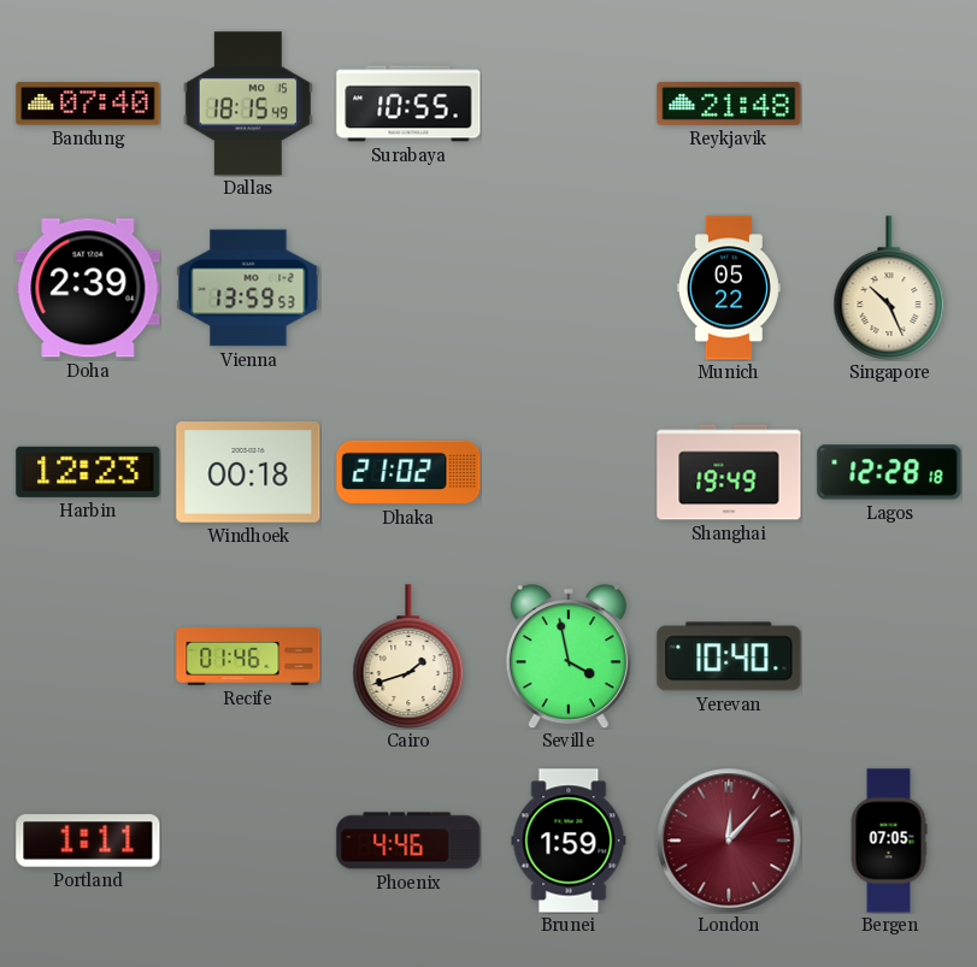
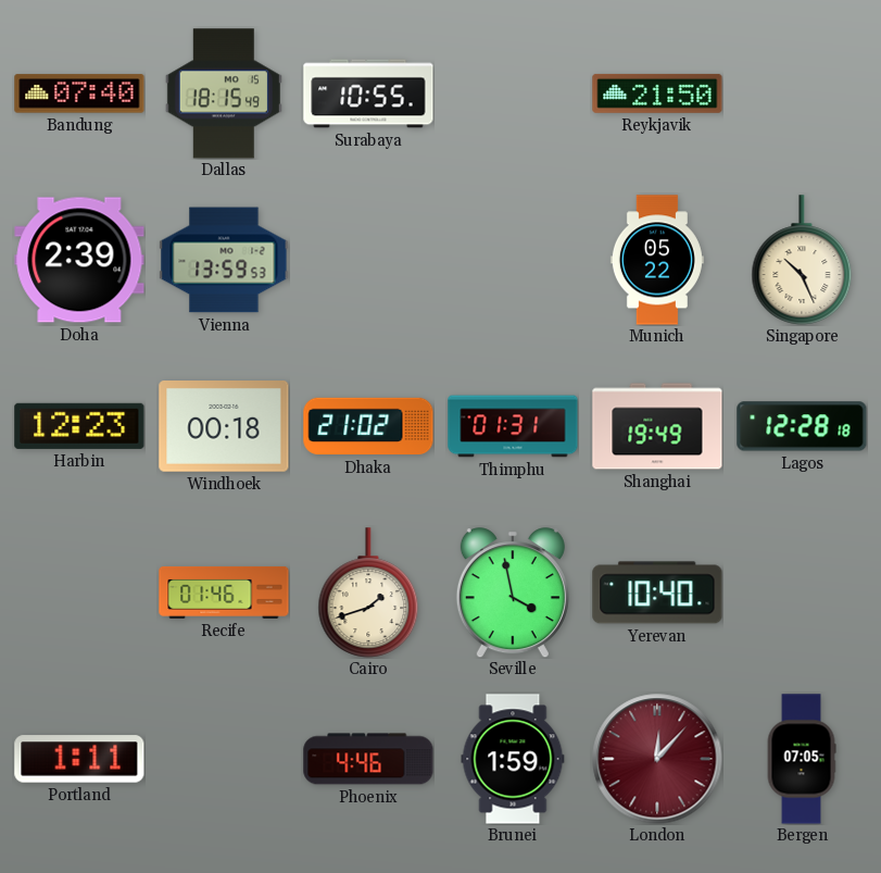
Reykjavik: 21:48 -> 21:50 (657, 93)
Thimphu: none -> 01:31 (513, 426)
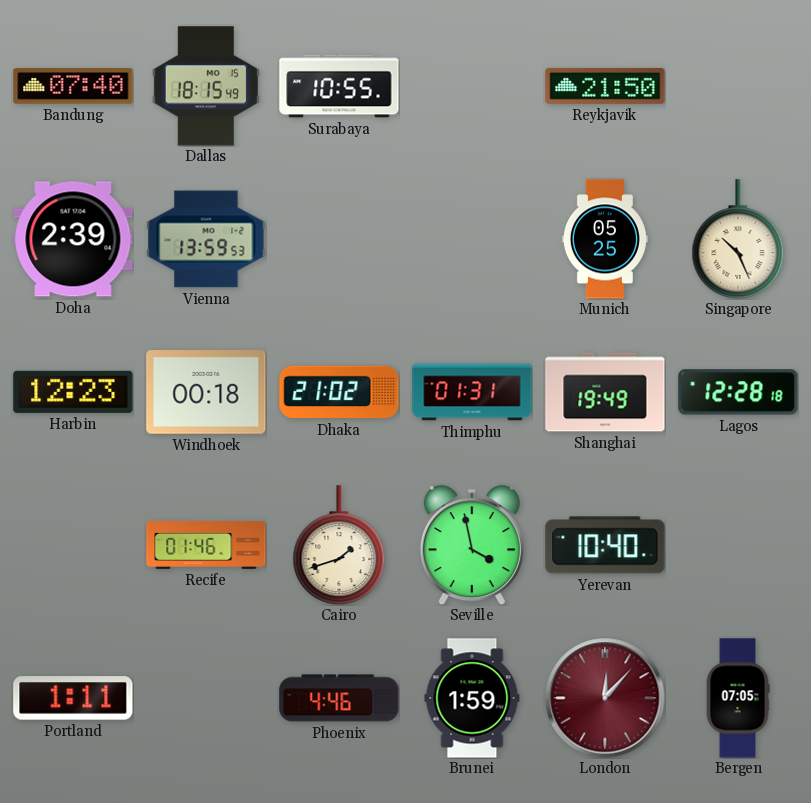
Munich: 05:22 -> 05:25 (605, 239)
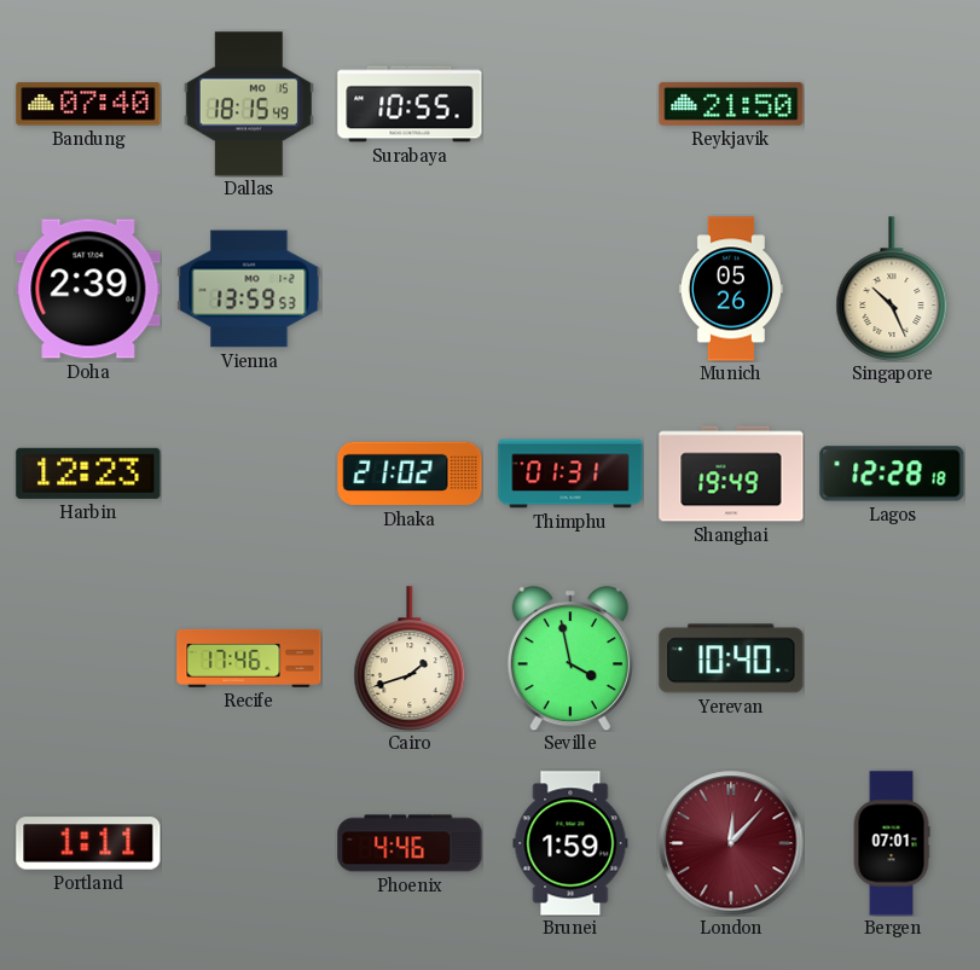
Munich: 05:25 -> 05:26 (731, 289)
Windhoek: 00:18 -> none (206, 393)
Recife: 01:46 -> 17:46 (249, 658)
Bergen: 07:05 -> 07:01 (892, 843)
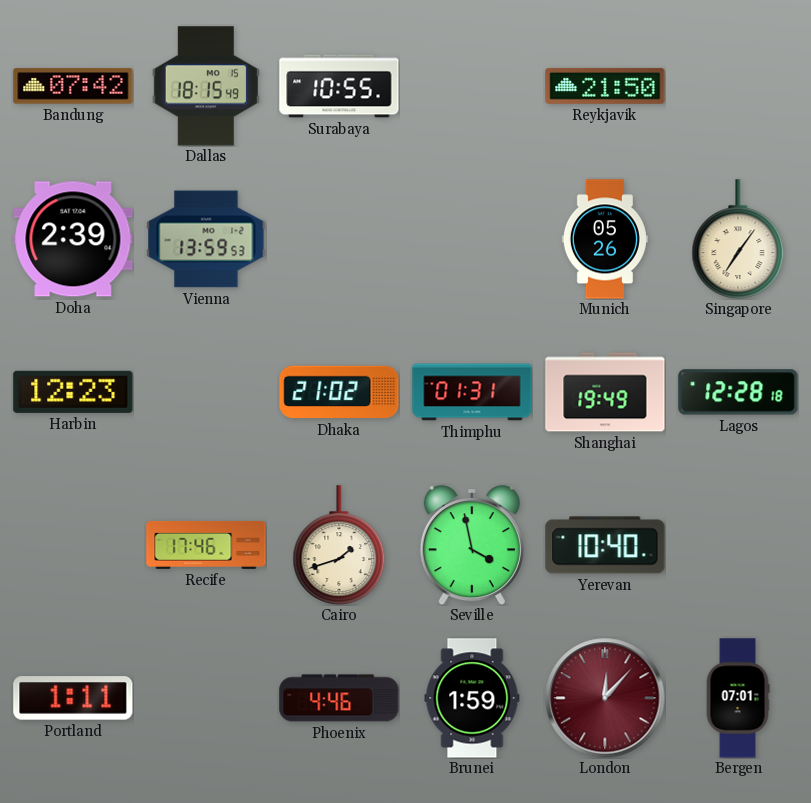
Bandung: 07:40 -> 07:42 (73, 86)
Singapore: 10:26 -> 7:06 (738, 239)
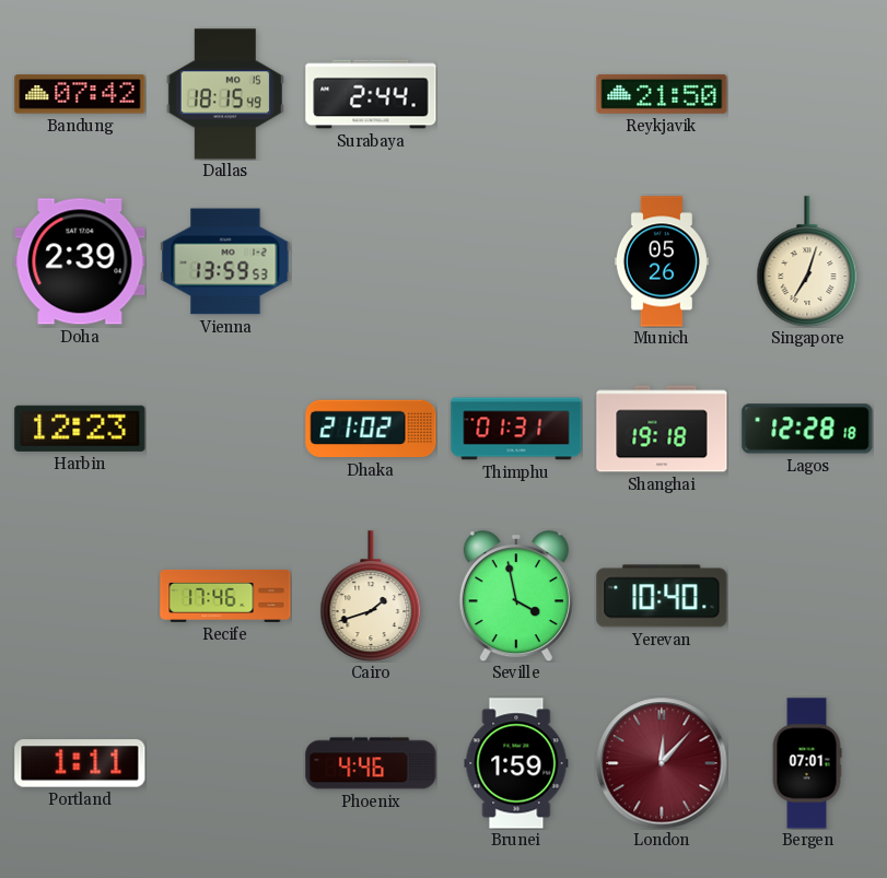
Surabaya: 10:55 -> 2:44 (371, 94)
Singapore: 7:06 -> 7:03 (807, 261)
Shanghai: 19:49 -> 19:18 (662, 429)
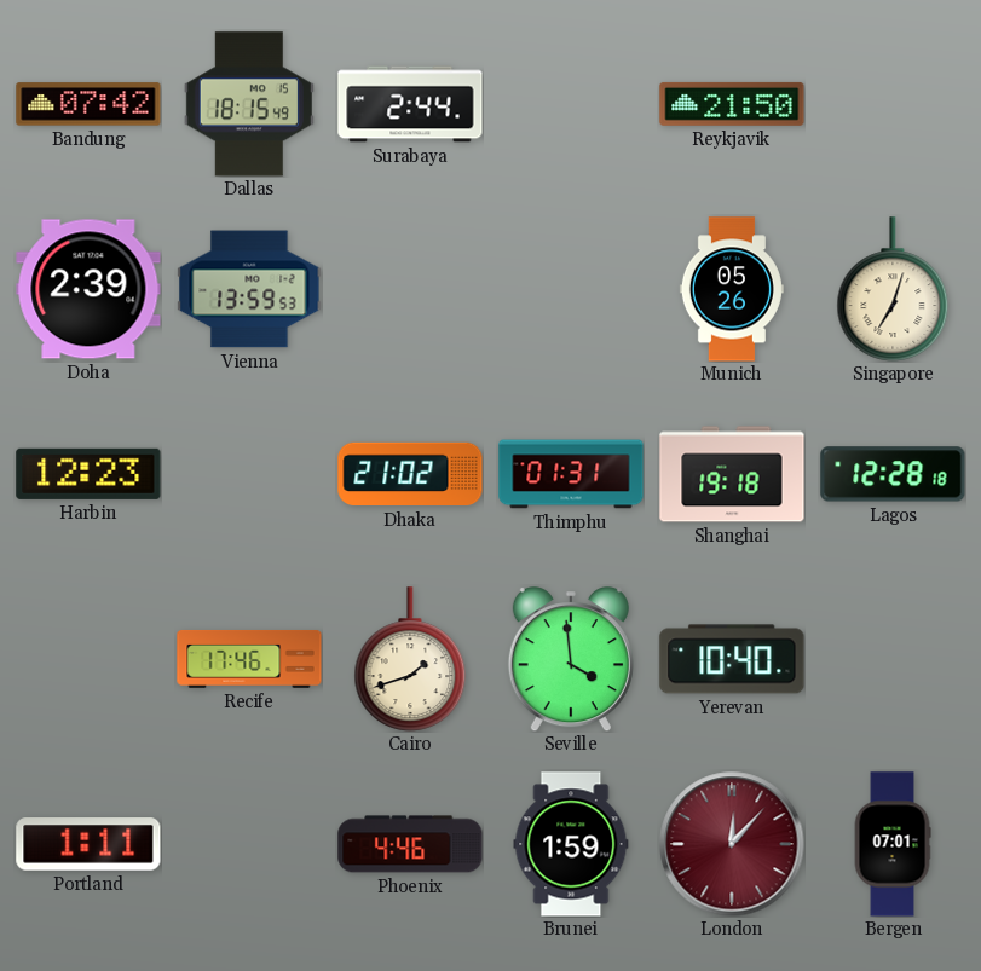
Seville: 3:58 -> 3:59 (571, 659)
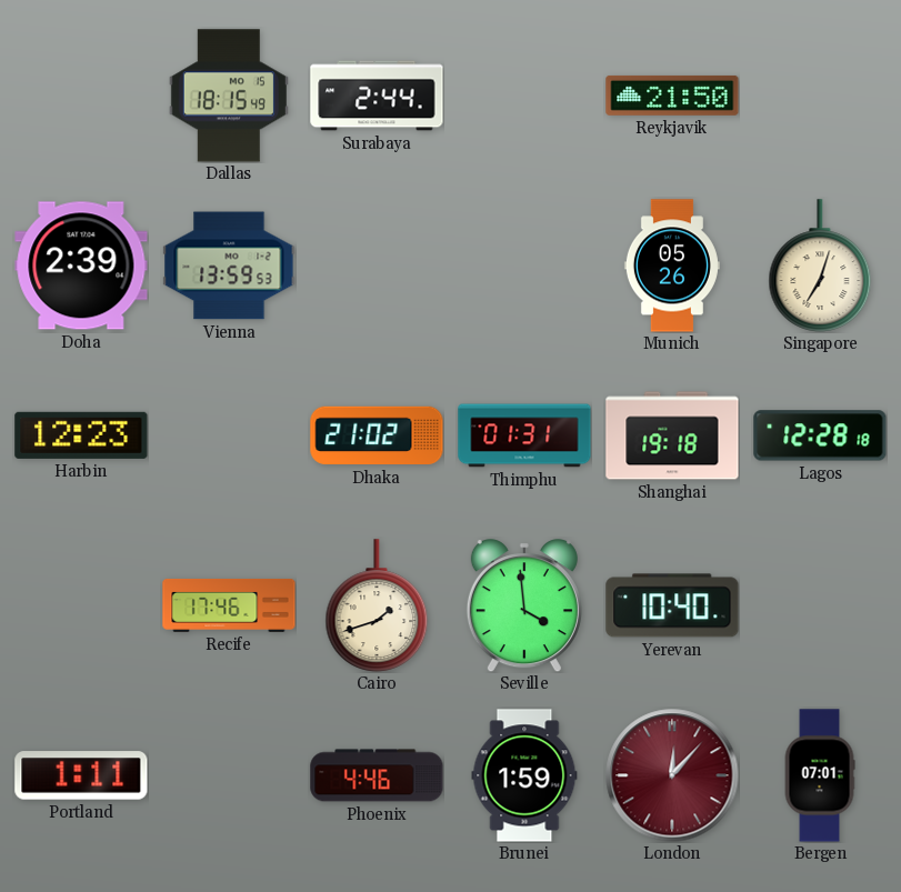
Bandung: 07:42 -> none (88, 104)
